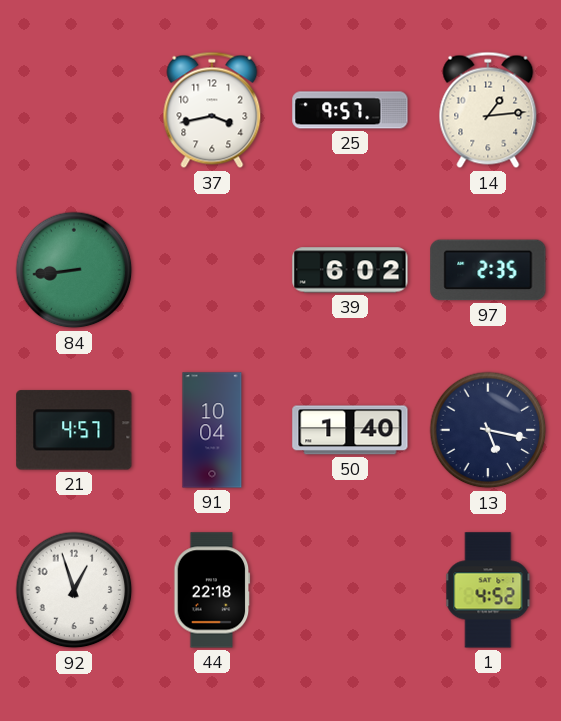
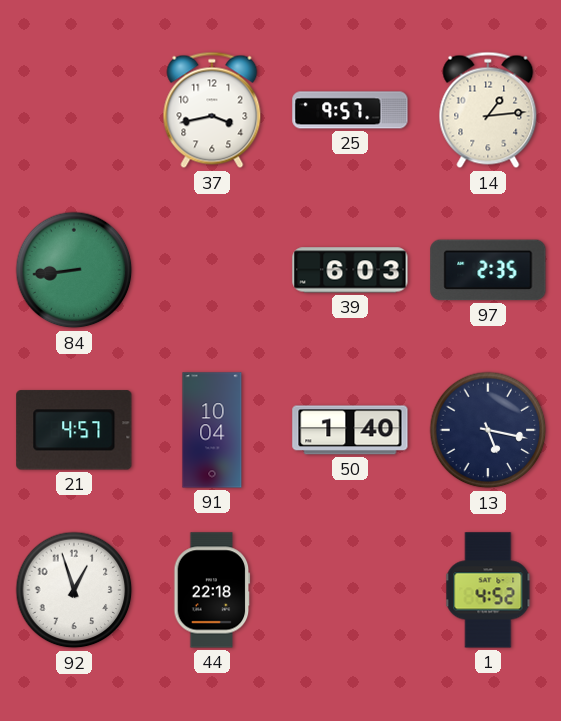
39: 6:02 -> 6:03 (350, 270)
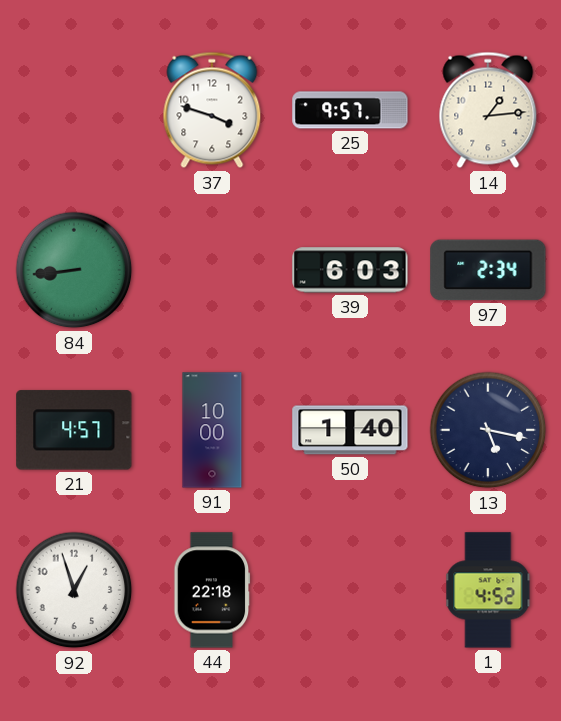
37: 3:43 -> 3:48 (212, 110)
97: 2:35 -> 2:34 (488, 270)
91: 10:04 -> 10:00 (212, 430)
